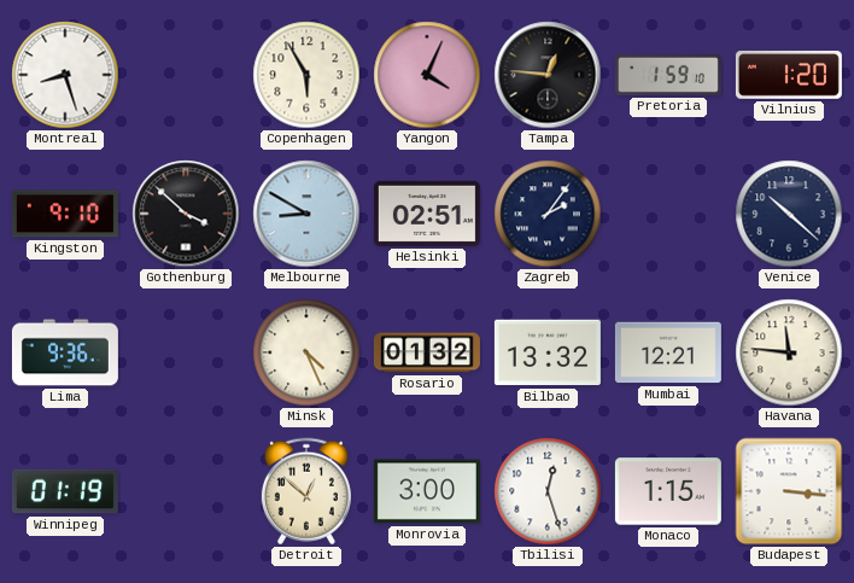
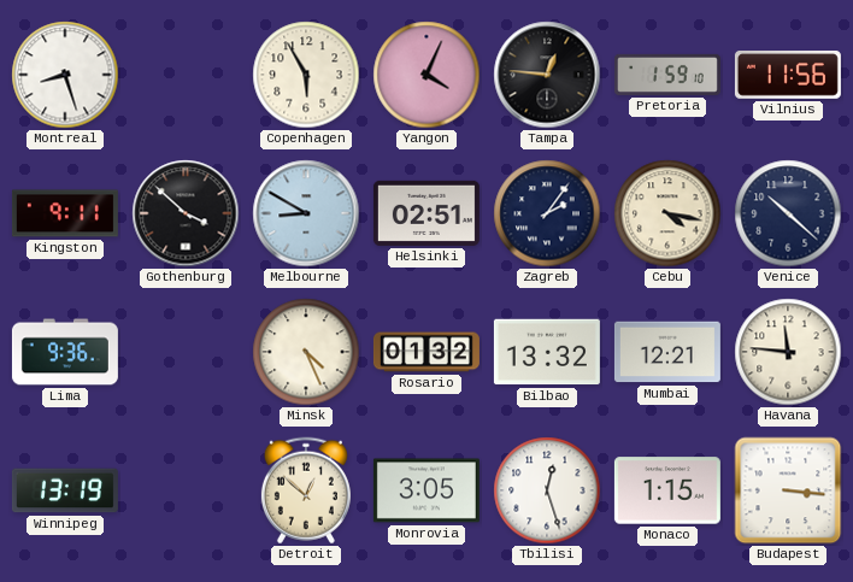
Vilnius: 1:20 -> 11:56 (788, 76)
Kingston: 9:10 -> 9:11 (65, 213)
Cebu: none -> 4:17 (667, 213)
Winnipeg: 01:19 -> 13:19 (65, 490)
Monrovia: 3:00 -> 3:05 (426, 490)
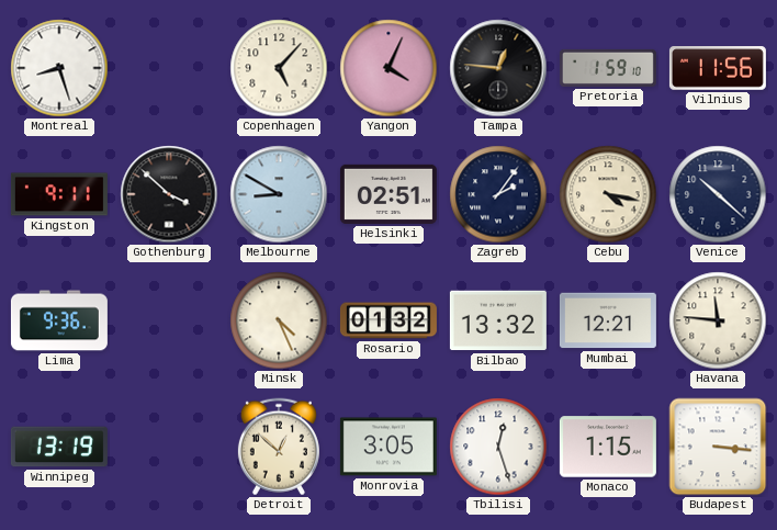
Copenhagen: 5:55 -> 5:07 (279, 68)
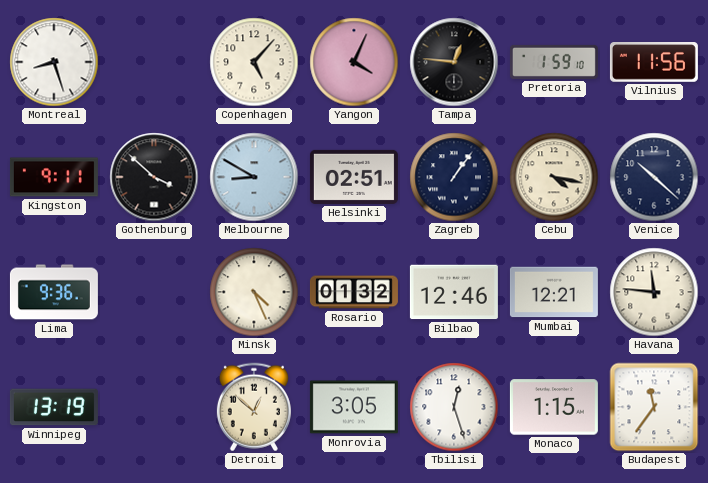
Zagreb: 2:06 -> 1:06 (454, 177)
Bilbao: 13:32 -> 12:46 (454, 292)
Budapest: 3:16 -> 11:36 (654, 407)
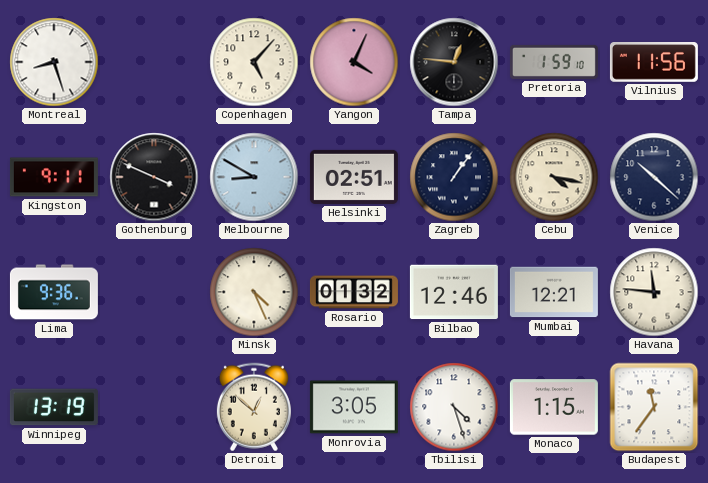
Gothenburg: 3:52 -> 3:49 (154, 177)
Tbilisi: 12:27 -> 4:27 (454, 407)
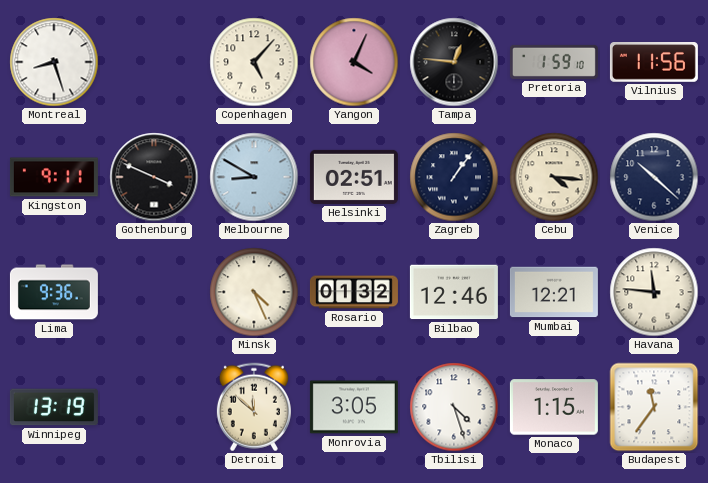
Cebu: 4:17 -> 4:16 (554, 177)
Detroit: 12:52 -> 11:52 (254, 407)
